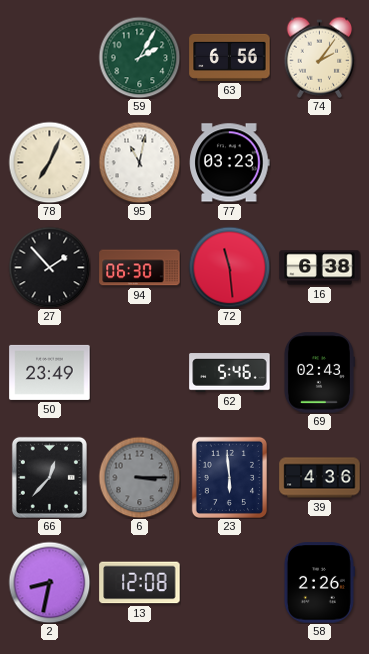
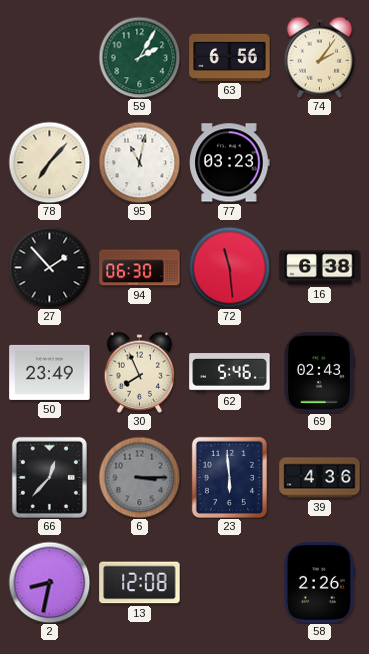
78: 7:04 -> 7:07 (49, 162)
30: none -> 7:56 (140, 372)
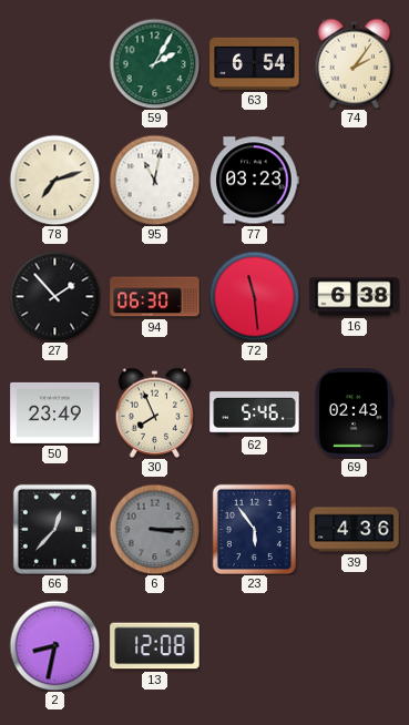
63: 6:56 -> 6:54 (255, 63)
78: 7:07 -> 7:12 (54, 180)
23: 5:59 -> 5:54 (254, 529)
58: 2:26 -> none (319, 583)
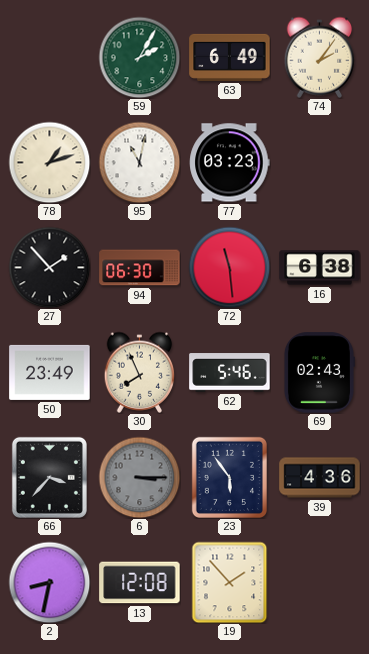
63: 6:54 -> 6:49 (230, 57)
78: 7:12 -> 1:12 (49, 162)
66: 12:37 -> 3:37 (49, 477)
19: none -> 1:53 (230, 582)
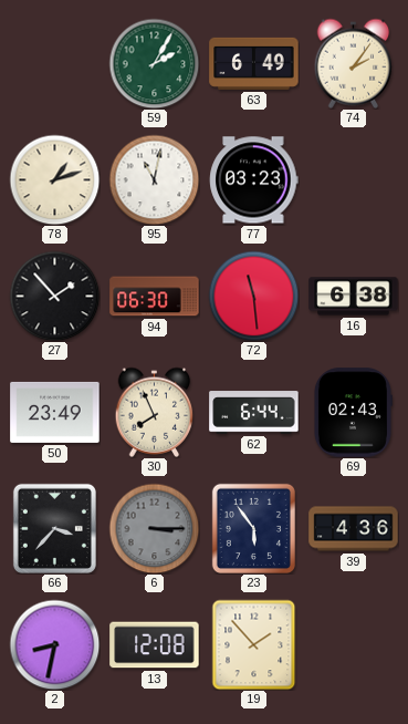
62: 5:46 -> 6:44 (254, 413)
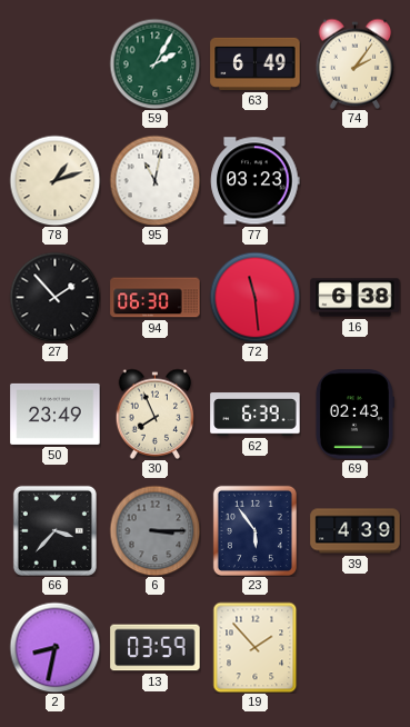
62: 6:44 -> 6:39 (256, 415)
39: 4:36 -> 4:39 (356, 531)
13: 12:08 -> 03:59 (156, 648)
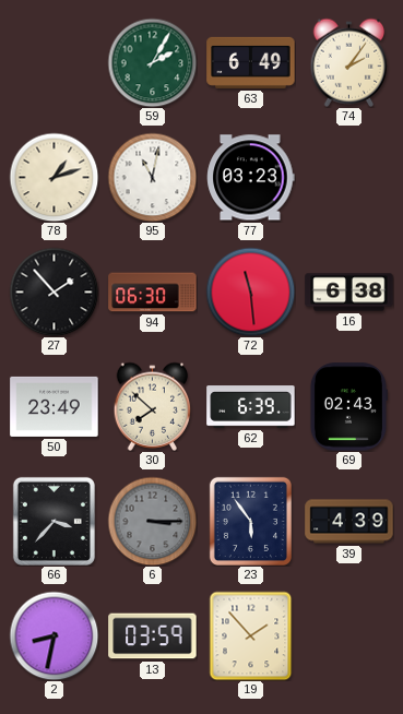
30: 7:56 -> 7:52 (153, 406)
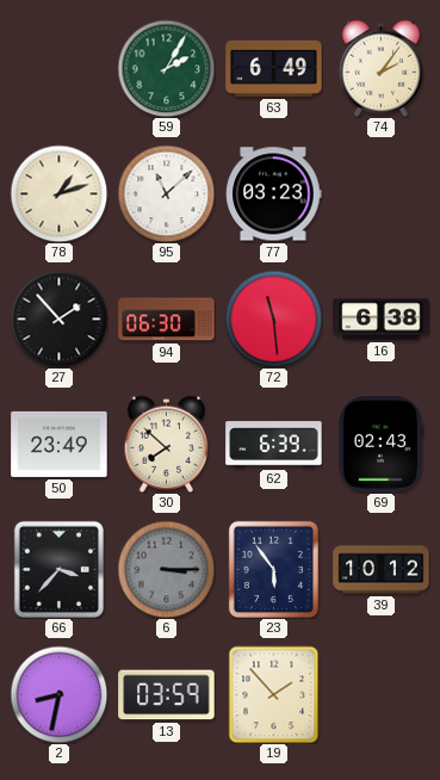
95: 11:02 -> 11:08 (166, 193)
39: 4:39 -> 10:12 (382, 570)
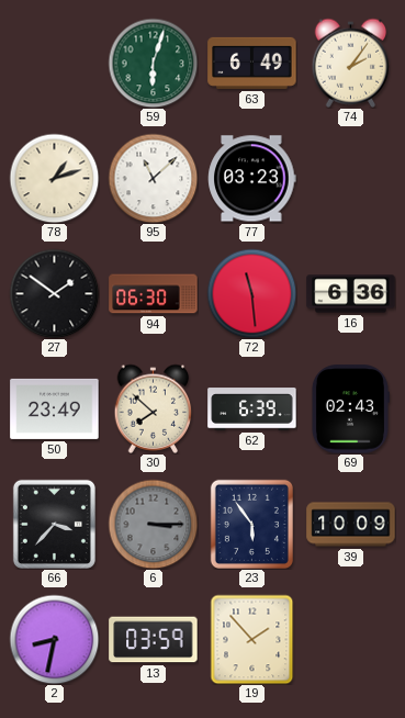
59: 2:05 -> 6:03 (153, 63)
27: 1:53 -> 1:51 (54, 293)
16: 6:38 -> 6:36 (351, 294)
39: 10:12 -> 10:09 (351, 525)
